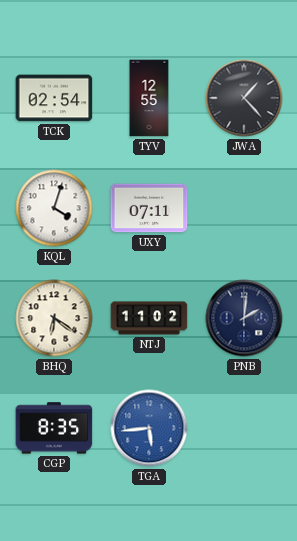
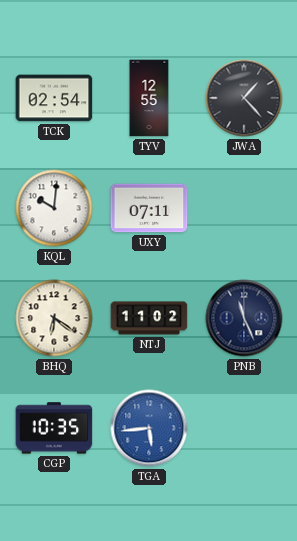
KQL: 4:03 -> 10:01 (54, 208)
PNB: 2:01 -> 11:26 (244, 318)
CGP: 8:35 -> 10:35 (54, 428)
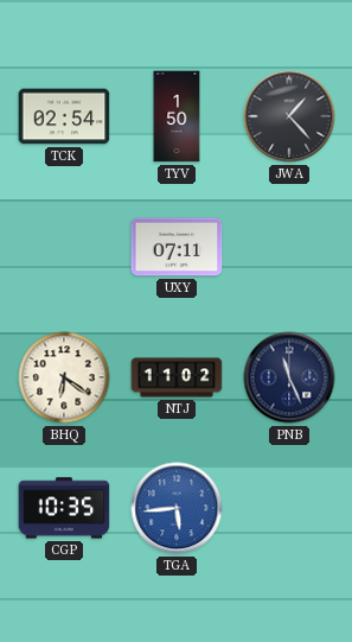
TYV: 12:55 -> 1:50 (177, 116)
KQL: 10:01 -> none (54, 208)
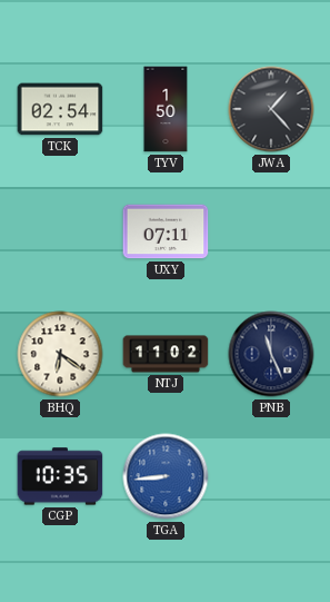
TGA: 5:44 -> 8:44 (166, 476)
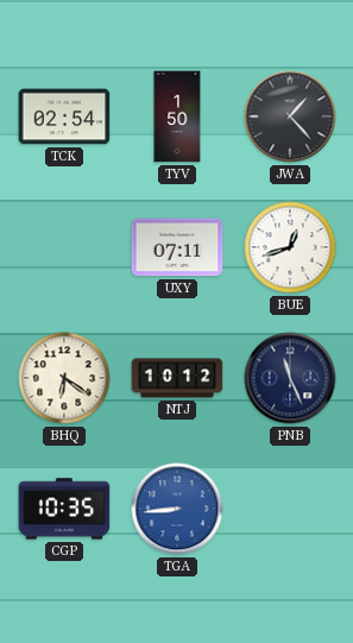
BUE: none -> 12:42 (290, 247)
NTJ: 11:02 -> 10:12 (177, 378)
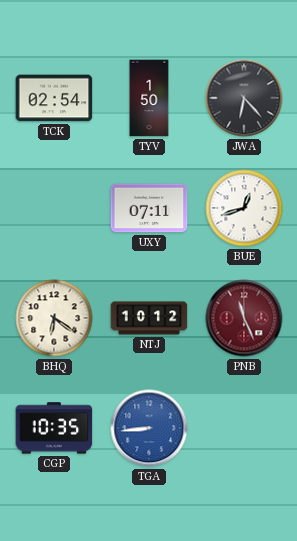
JWA: 1:23 -> 6:23 (244, 98)
PNB dial: navy -> burgundy (244, 318)
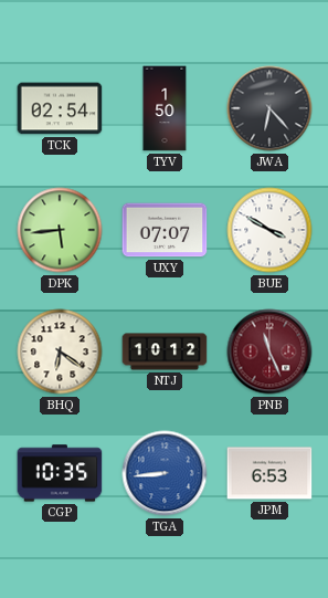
DPK: none -> 5:44 (60, 230)
UXY: 07:11 -> 07:07 (165, 230)
BUE: 12:42 -> 3:50 (269, 230)
JPM: none -> 6:53 (269, 473)
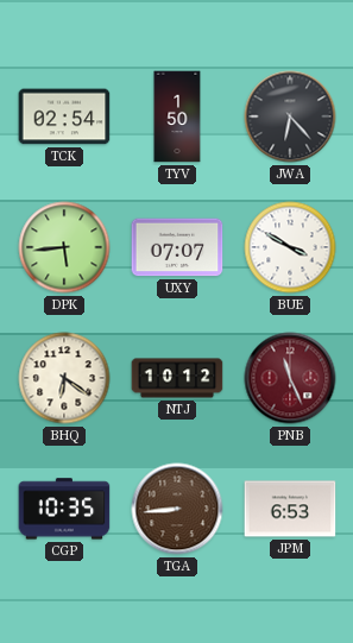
TGA dial: blue -> brown (177, 509)
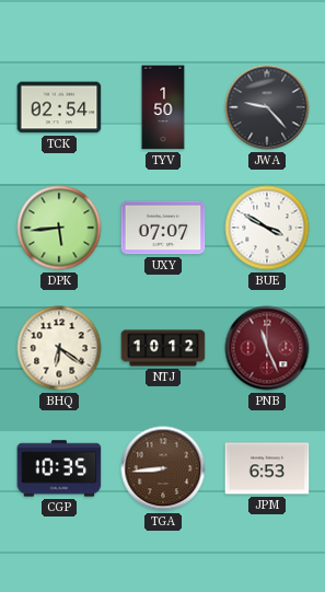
JWA: 6:23 -> 9:23 (267, 107)
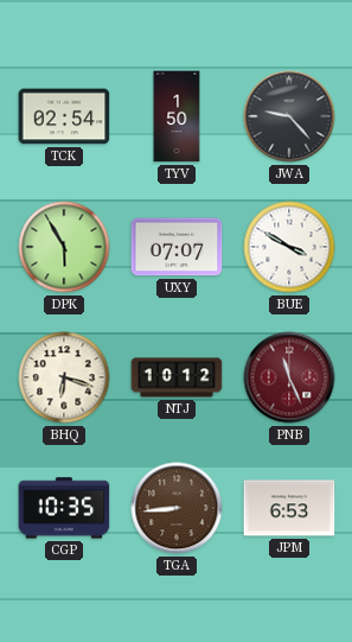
DPK: 5:44 -> 5:55 (64, 247)
BHQ: 6:21 -> 6:18 (64, 377)
